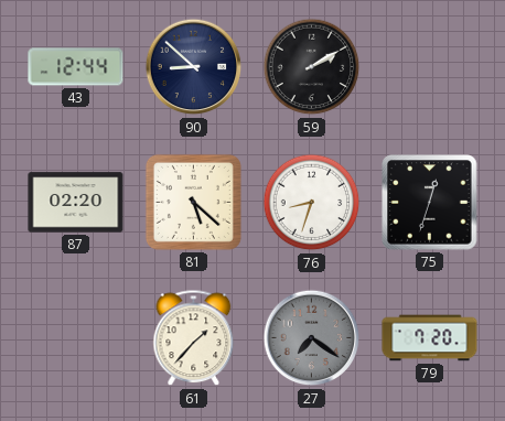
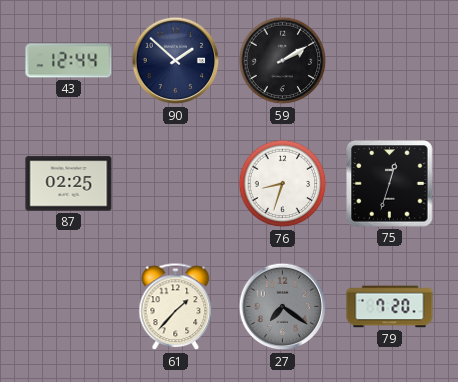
90: 8:52 -> 1:52 (176, 61)
87: 02:20 -> 02:25 (69, 184)
81: 5:22 -> none (193, 202)
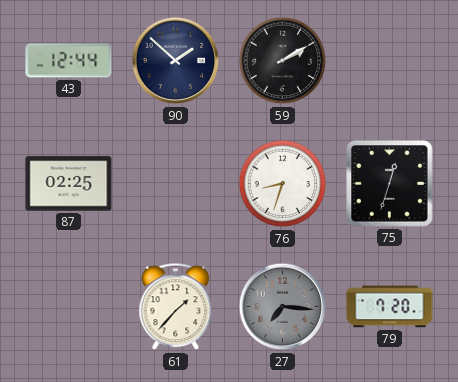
27: 7:21 -> 7:16 (283, 307)
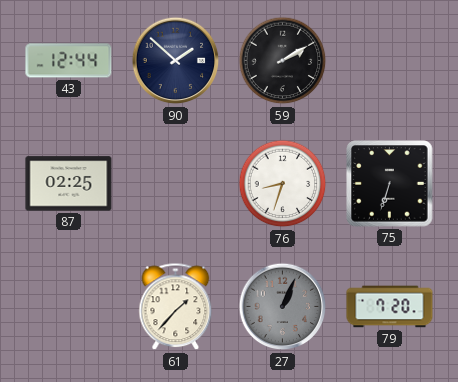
75: 12:33 -> 6:33 (390, 184)
27: 7:16 -> 1:04 (283, 307)
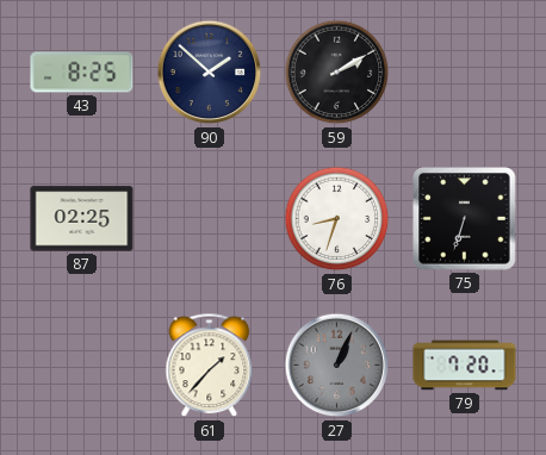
43: 12:44 -> 8:25 (82, 73)
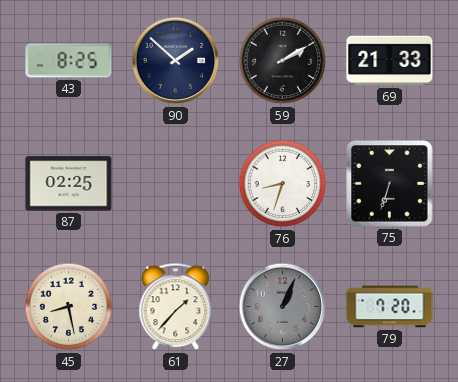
69: none -> 21:33 (390, 61)
45: none -> 8:28 (69, 307)
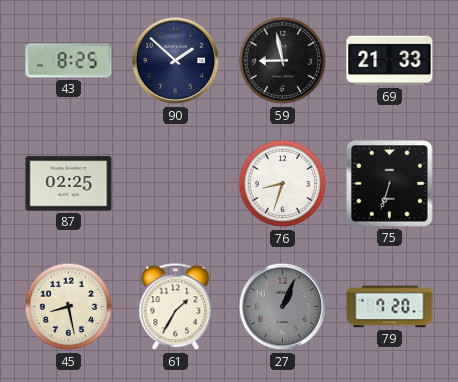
59: 2:10 -> 8:58 (283, 61)
61: 1:37 -> 1:35 (176, 307)
